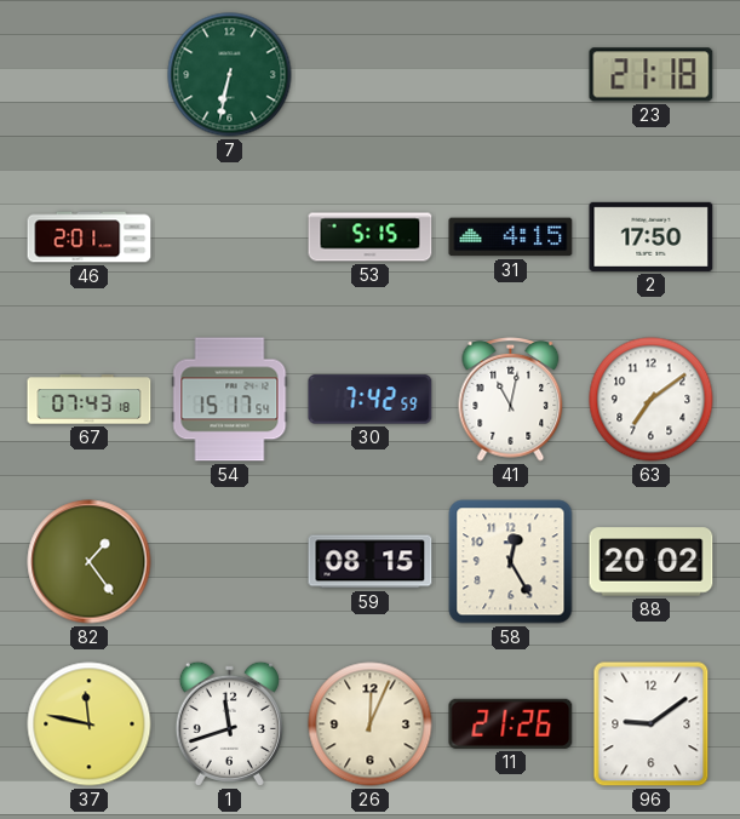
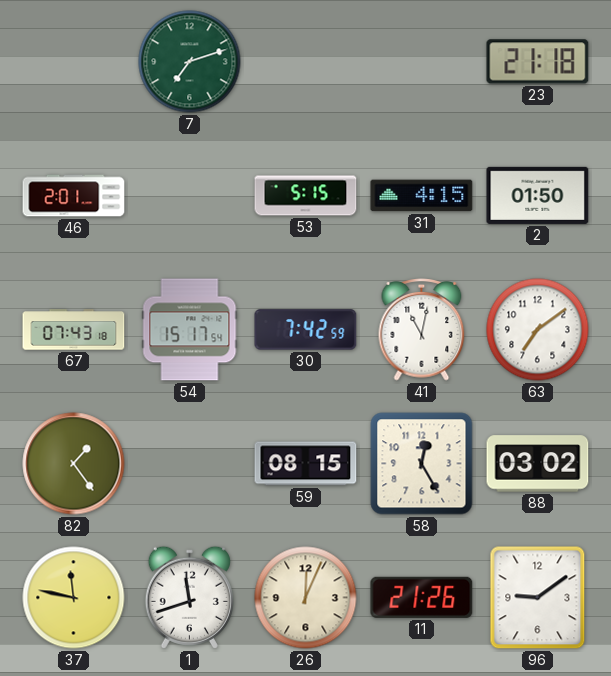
7: 6:32 -> 7:12 (190, 62)
2: 17:50 -> 01:50 (538, 195)
88: 20:02 -> 03:02 (538, 464)
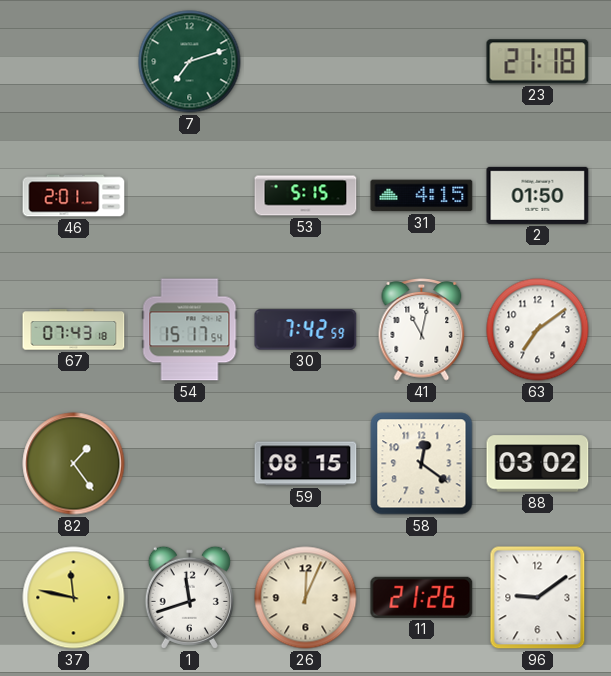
58: 12:25 -> 12:21 (422, 464)
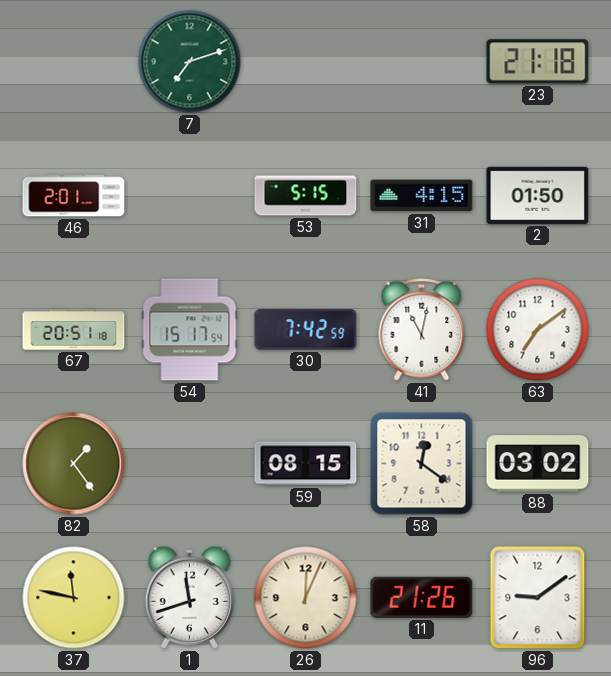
67: 07:43 -> 20:51 (74, 330)
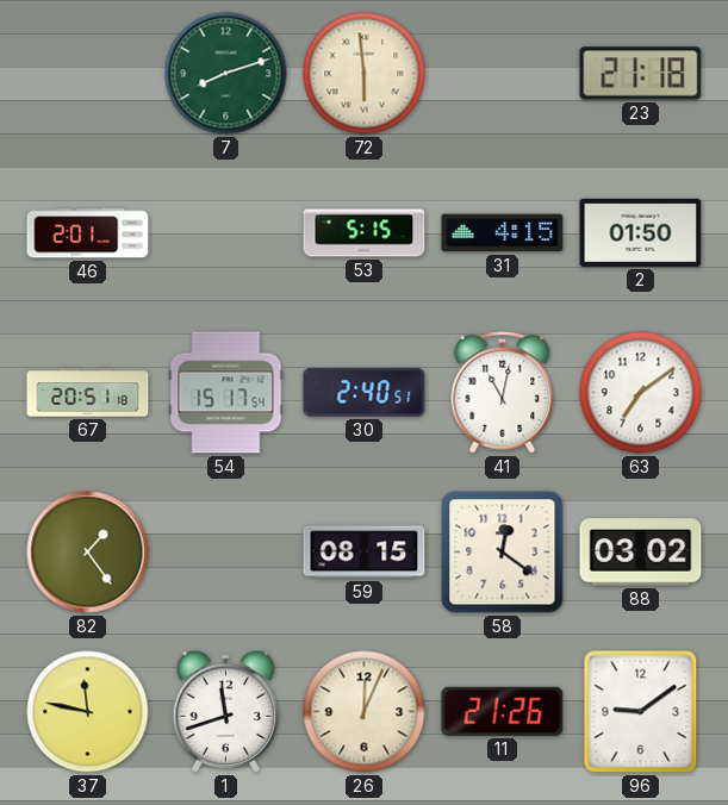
7: 7:12 -> 8:12 (226, 74)
72: none -> 5:59 (365, 74)
30: 7:42 -> 2:40 (365, 393)
